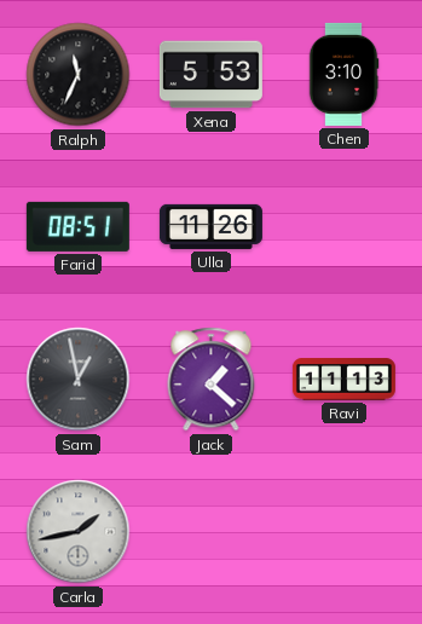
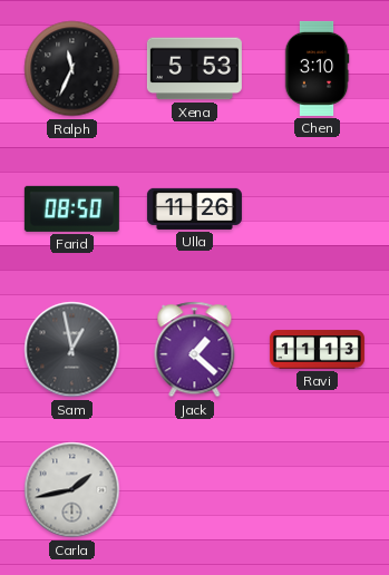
Farid: 08:51 -> 08:50 (71, 208)
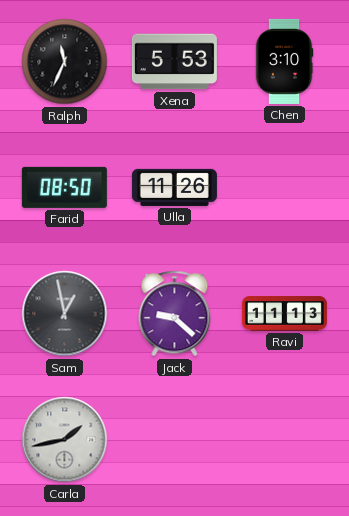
Jack: 1:22 -> 9:22 (175, 314)
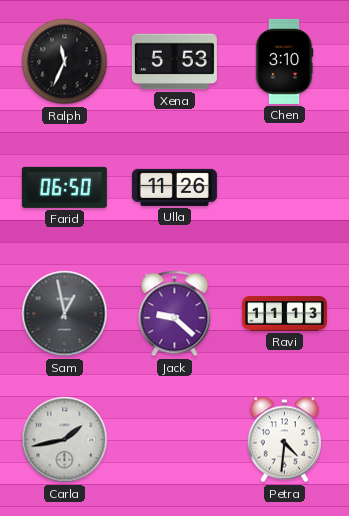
Farid: 08:50 -> 06:50 (64, 187)
Petra: none -> 4:31 (284, 440)
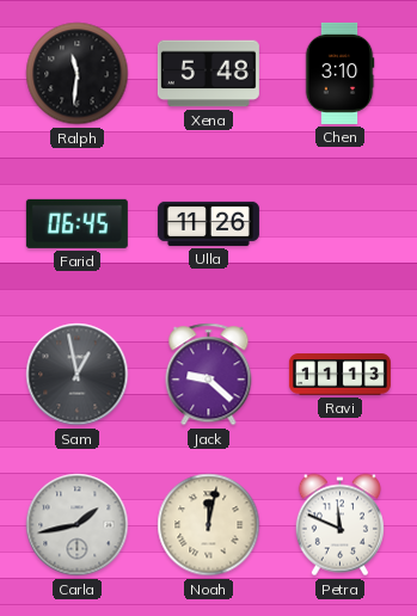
Ralph: 11:34 -> 11:31 (78, 74)
Xena: 5:53 -> 5:48 (208, 74)
Farid: 06:50 -> 06:45 (76, 223)
Noah: none -> 12:02 (209, 525)
Petra: 4:31 -> 11:49 (339, 525)
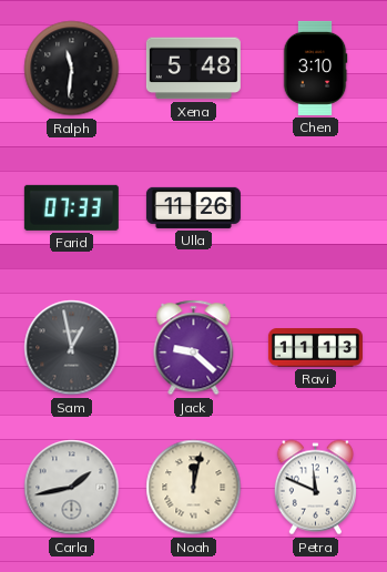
Farid: 06:45 -> 07:33 (71, 207)
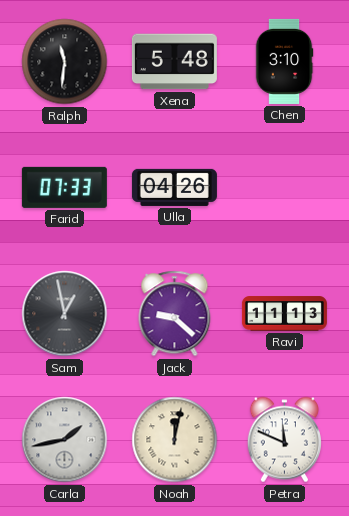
Ulla: 11:26 -> 04:26 (174, 187)
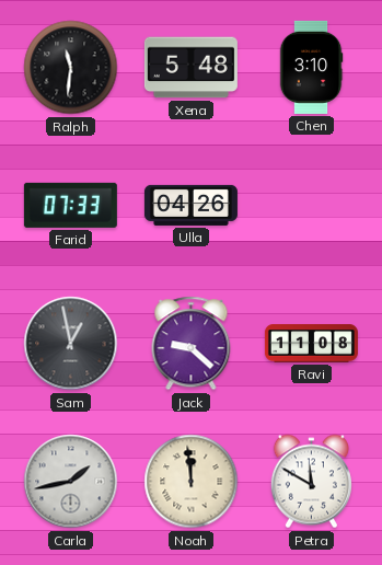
Ravi: 11:13 -> 11:08 (311, 344)
Noah: 12:02 -> 11:59 (192, 482)
Petra: 11:49 -> 11:50 (311, 482)
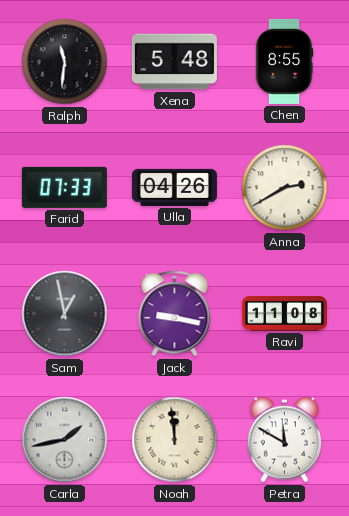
Chen: 3:10 -> 8:55 (284, 61)
Anna: none -> 2:40 (285, 188)
Jack: 9:22 -> 9:17 (175, 314)
